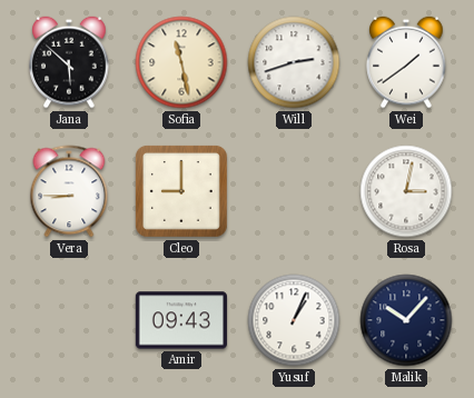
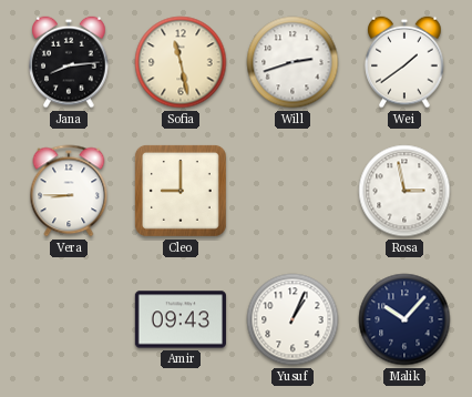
Jana: 5:52 -> 8:14 (69, 62)
Rosa: 3:02 -> 2:58 (404, 191)
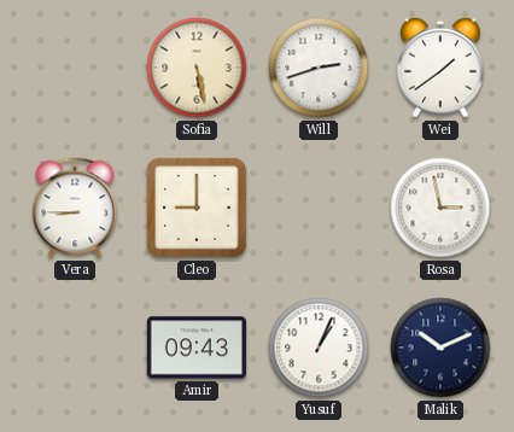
Jana: 8:14 -> none (69, 62)
Sofia: 11:28 -> 5:28 (197, 68)
Malik: 10:07 -> 10:11 (440, 348)
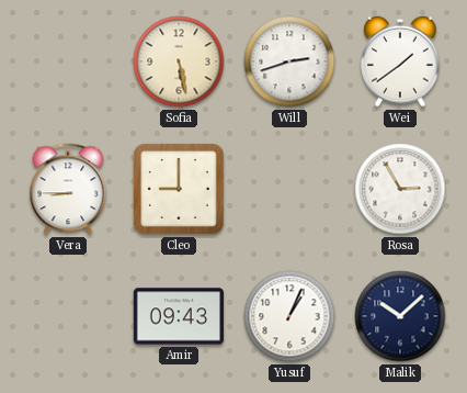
Rosa: 2:58 -> 2:55 (400, 189)
Malik: 10:11 -> 10:08 (400, 316)
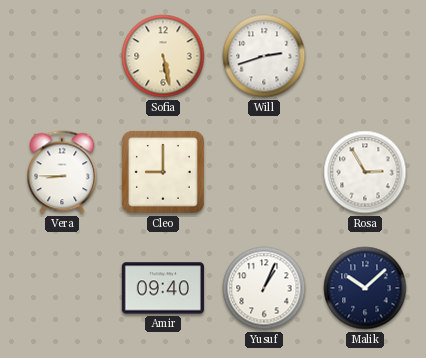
Wei: 1:39 -> none (400, 61)
Amir: 09:43 -> 09:40 (163, 288)
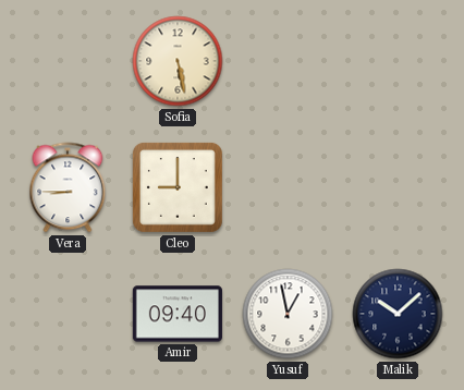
Will: 2:42 -> none (264, 56)
Rosa: 2:55 -> none (365, 172)
Yusuf: 1:04 -> 12:58 (288, 314)
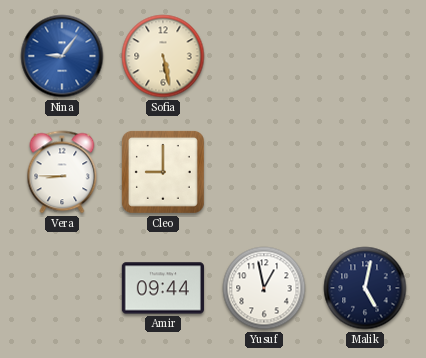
Nina: none -> 9:06 (62, 56)
Amir: 09:40 -> 09:44 (163, 288)
Malik: 10:08 -> 5:02 (365, 288)
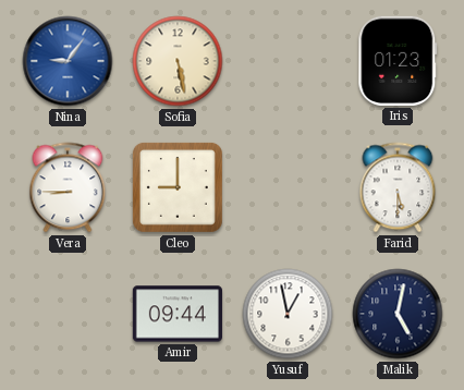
Iris: none -> 01:23 (398, 61)
Farid: none -> 5:30 (398, 187)
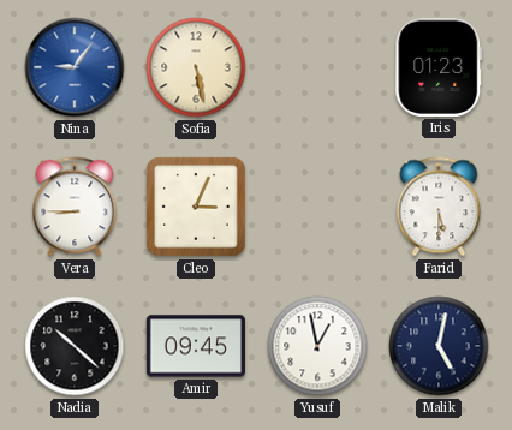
Cleo: 9:00 -> 3:04 (196, 207)
Nadia: none -> 10:22 (75, 346)
Amir: 09:44 -> 09:45 (196, 346)
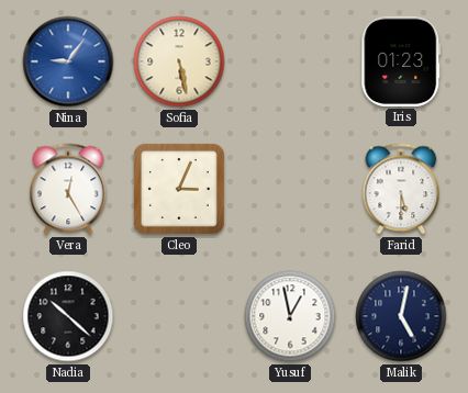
Vera: 8:45 -> 12:25 (68, 189)
Amir: 09:45 -> none (196, 346)
